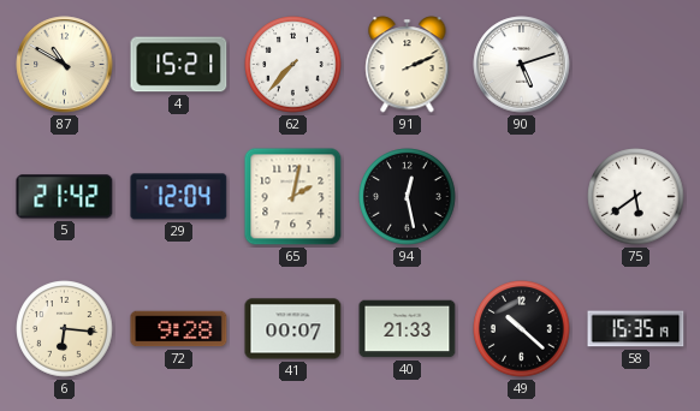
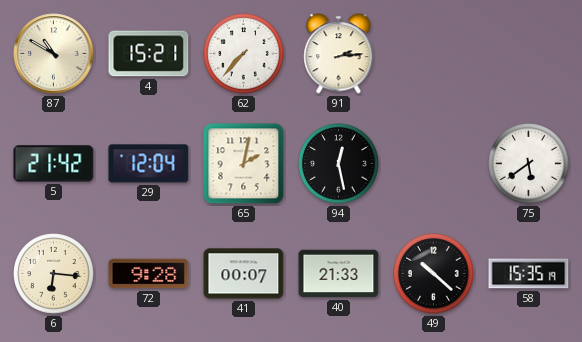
91: 2:11 -> 2:14 (339, 54)
90: 5:12 -> none (522, 65)
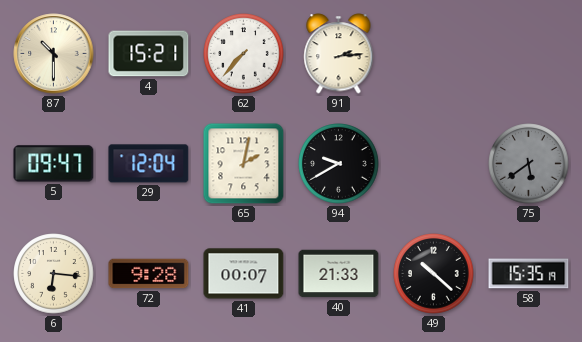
87: 10:50 -> 10:30 (54, 54)
5: 21:42 -> 09:47 (54, 164)
94: 12:28 -> 9:40 (339, 164)
75 dial: white -> grey (529, 164)
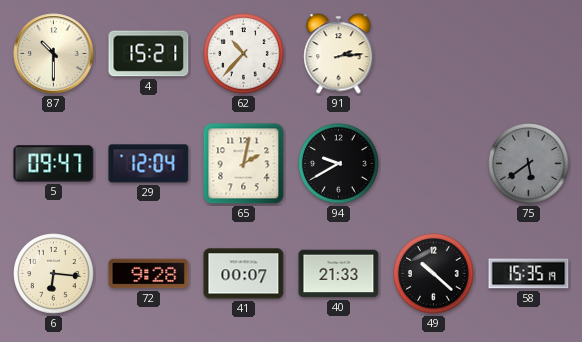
62: 7:37 -> 10:37 (244, 54)
